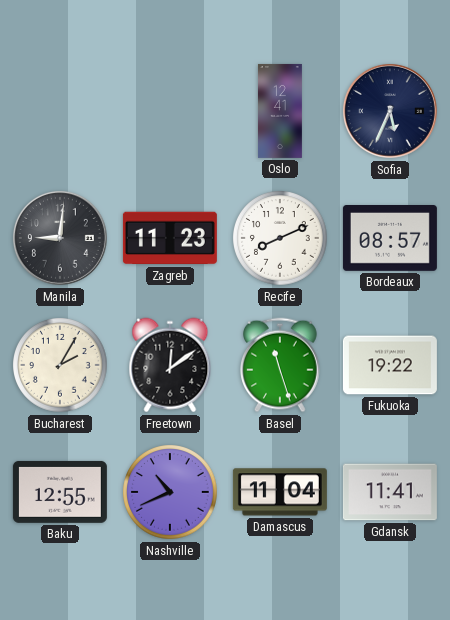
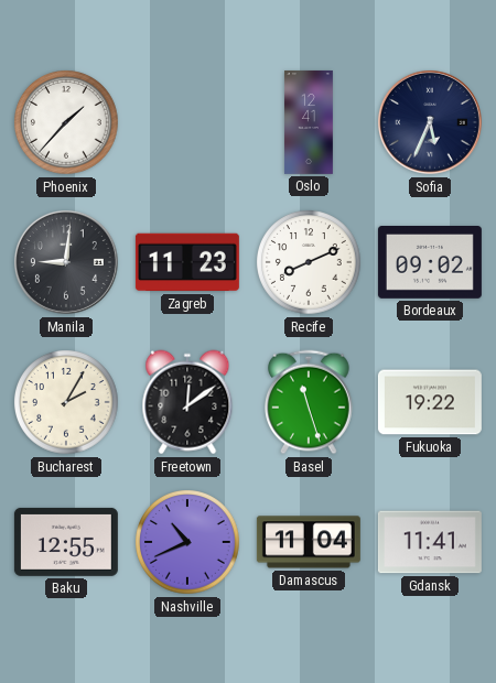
Phoenix: none -> 1:37 (67, 123)
Bordeaux: 08:57 -> 09:02 (430, 263)
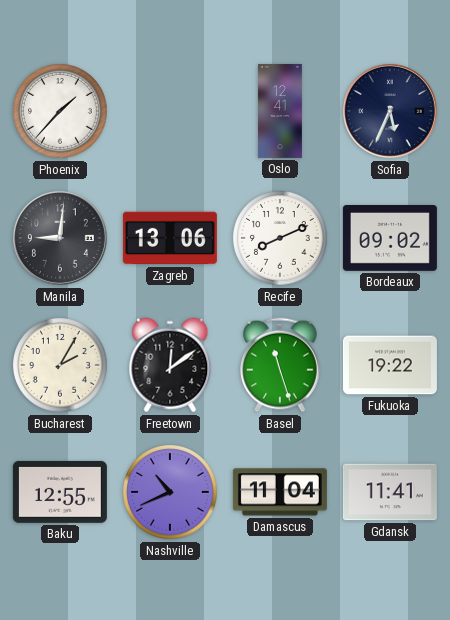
Zagreb: 11:23 -> 13:06 (170, 238)
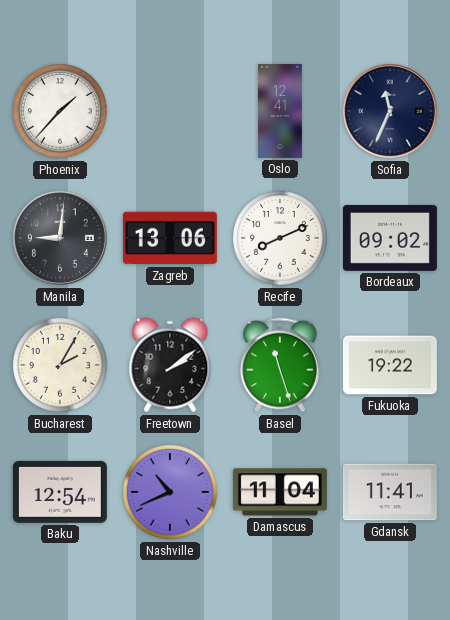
Sofia: 5:34 -> 11:34 (390, 111)
Freetown: 12:09 -> 2:09 (170, 365)
Baku: 12:55 -> 12:54 (60, 492)
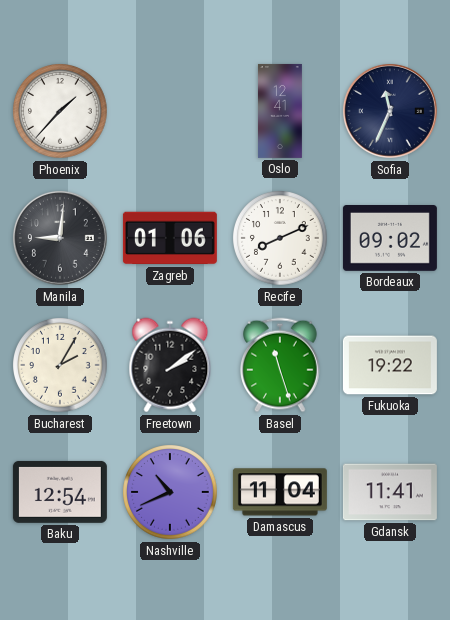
Zagreb: 13:06 -> 01:06 (170, 238)
